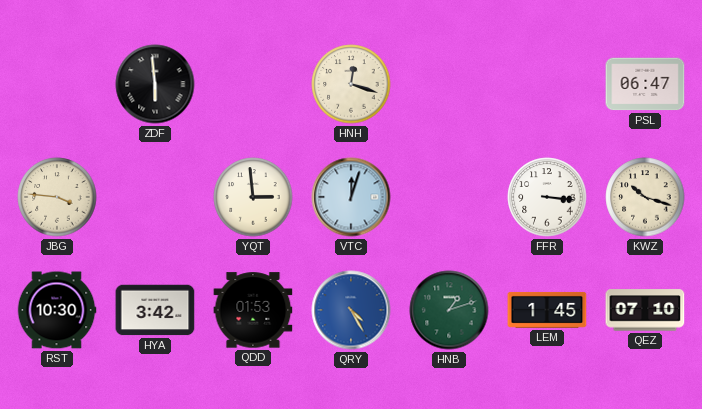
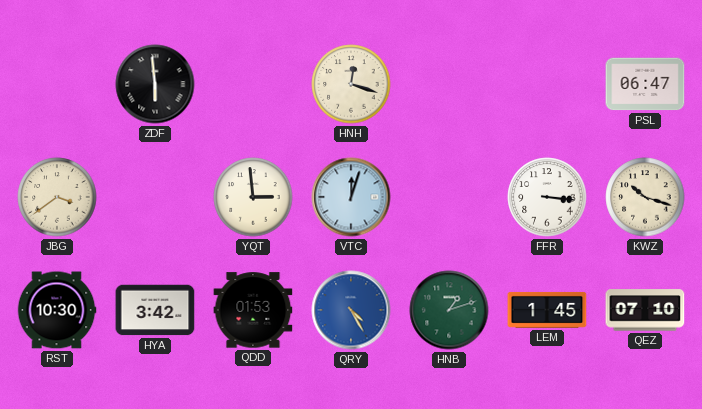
JBG: 3:46 -> 3:39 (57, 197)
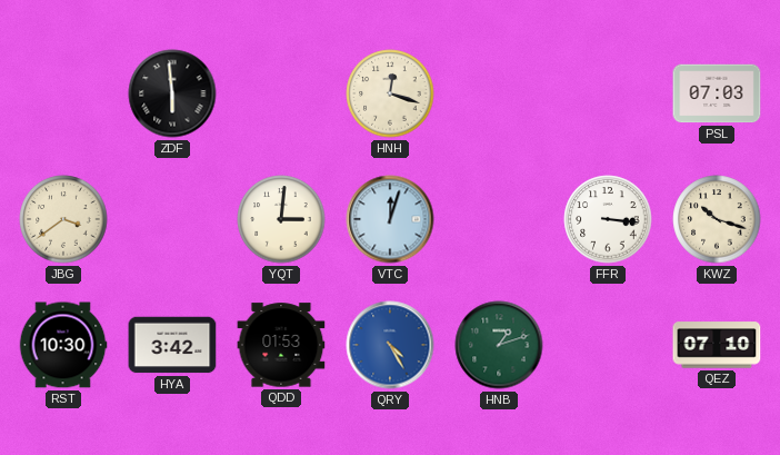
PSL: 06:47 -> 07:03 (717, 93)
YQT: 2:59 -> 3:01 (281, 219)
LEM: 1:45 -> none (547, 310)
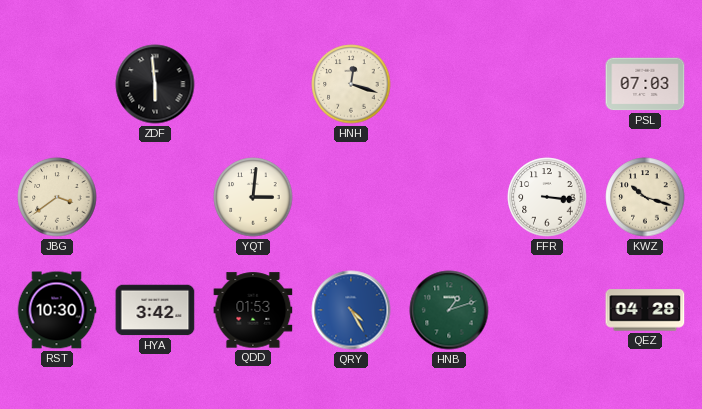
VTC: 12:03 -> none (390, 219)
QEZ: 07:10 -> 04:28 (645, 310)
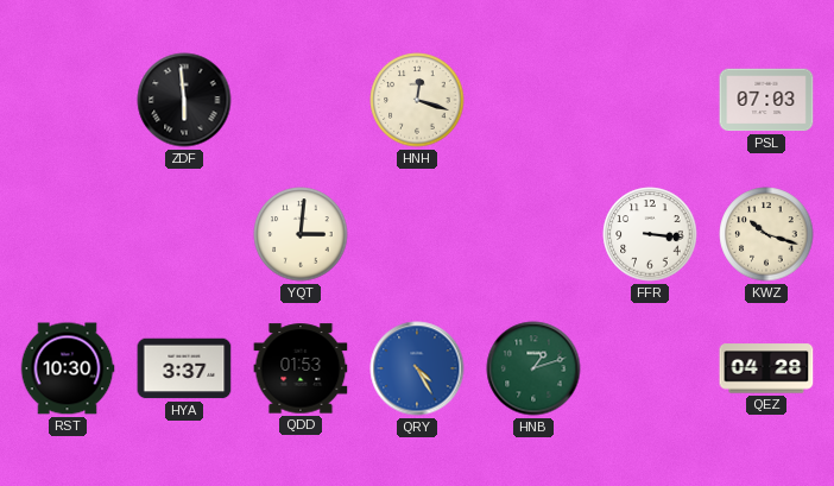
JBG: 3:39 -> none (57, 197)
HYA: 3:42 -> 3:37 (184, 368)
